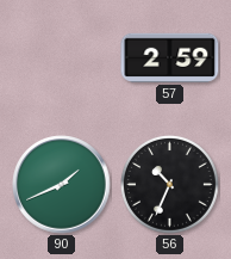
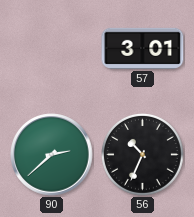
57: 2:59 -> 3:01 (143, 48)
90: 1:41 -> 2:38 (52, 155)
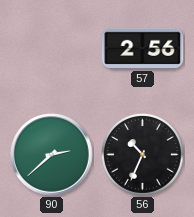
57: 3:01 -> 2:56 (143, 48)
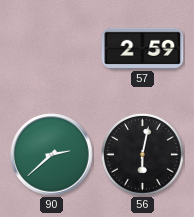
57: 2:56 -> 2:59 (143, 48)
56: 10:34 -> 6:02 (143, 155)
